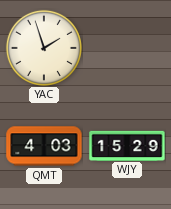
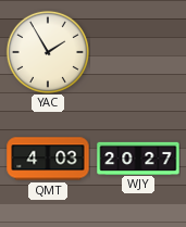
YAC: 1:57 -> 1:55 (48, 52)
WJY: 15:29 -> 20:27 (138, 157)
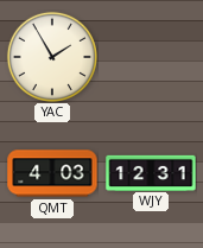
WJY: 20:27 -> 12:31 (151, 172)
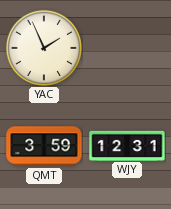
YAC: 1:55 -> 1:56 (44, 48)
QMT: 4:03 -> 3:59 (44, 146)
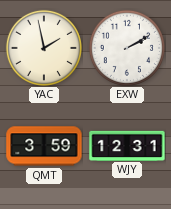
YAC: 1:56 -> 1:58 (44, 48)
EXW: none -> 2:10 (127, 48)
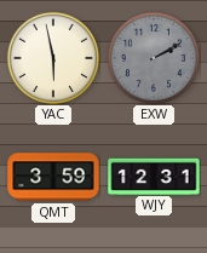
YAC: 1:58 -> 5:58 (53, 58)
EXW dial: white -> grey (154, 58)
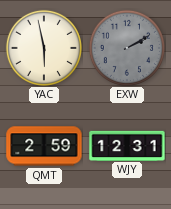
QMT: 3:59 -> 2:59 (44, 146)
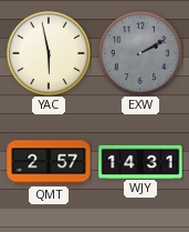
QMT: 2:59 -> 2:57 (49, 162)
WJY: 12:31 -> 14:31 (140, 161)
